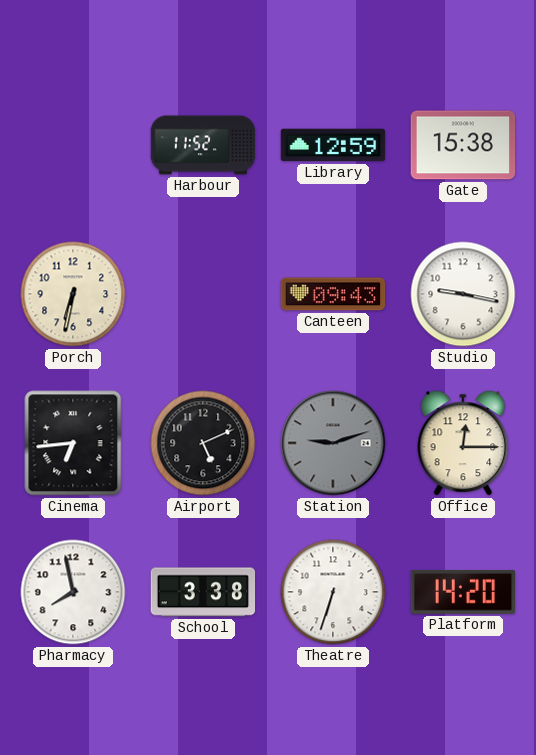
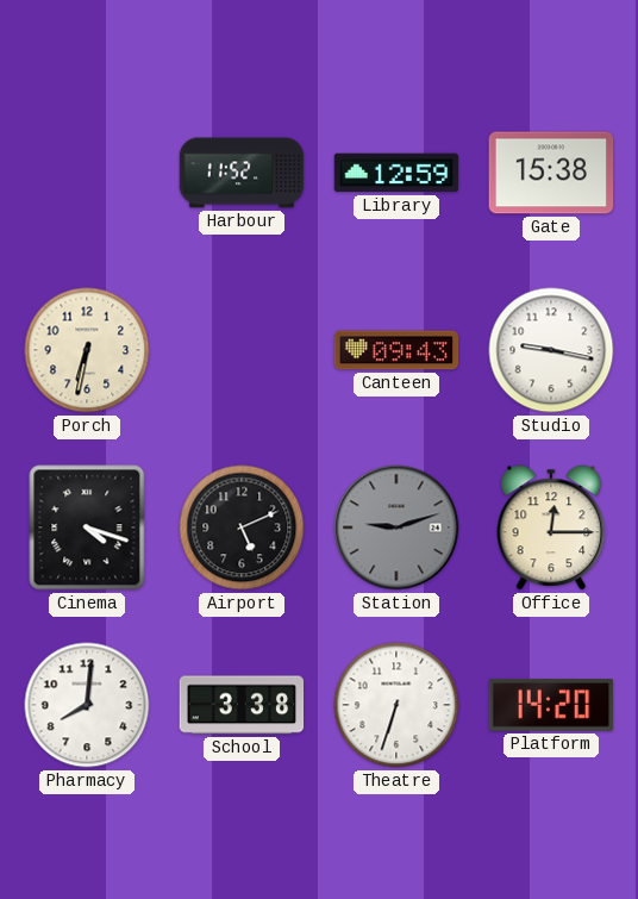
Cinema: 6:44 -> 4:18 (87, 527)
Pharmacy: 7:58 -> 8:01 (87, 705)
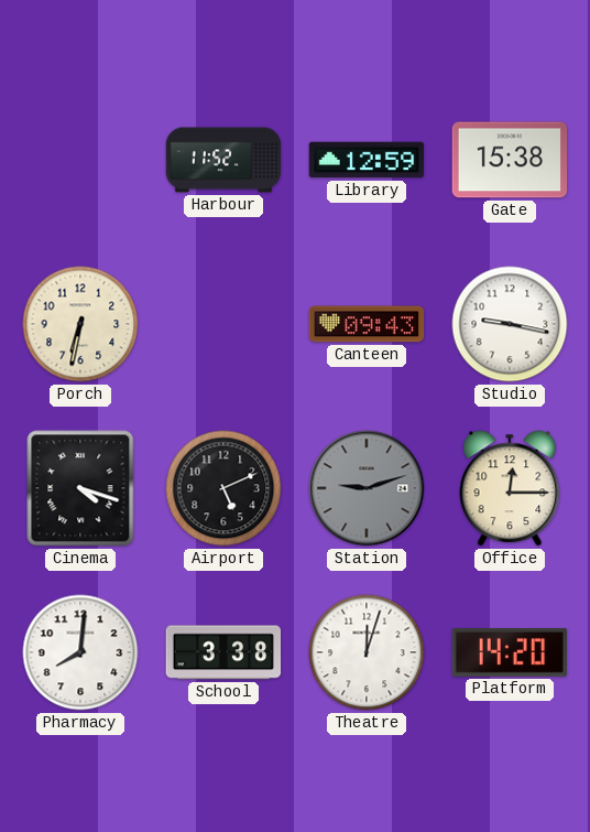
Theatre: 6:33 -> 12:03 (367, 652)
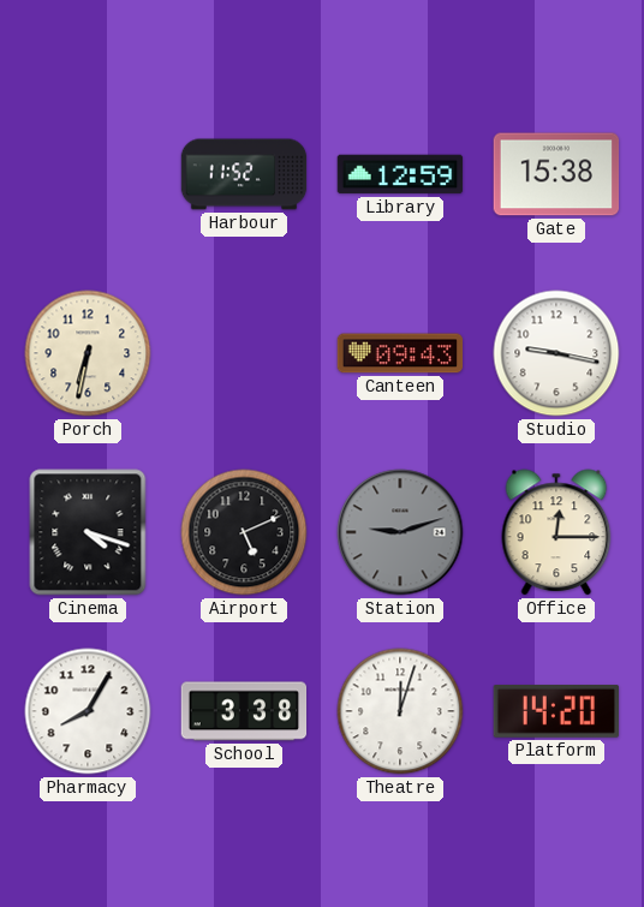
Pharmacy: 8:01 -> 8:05 (88, 711)
